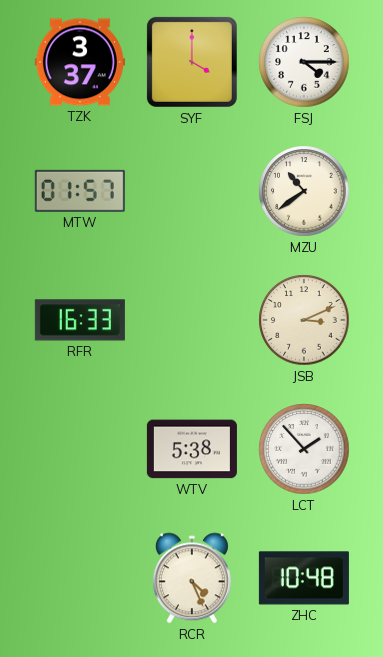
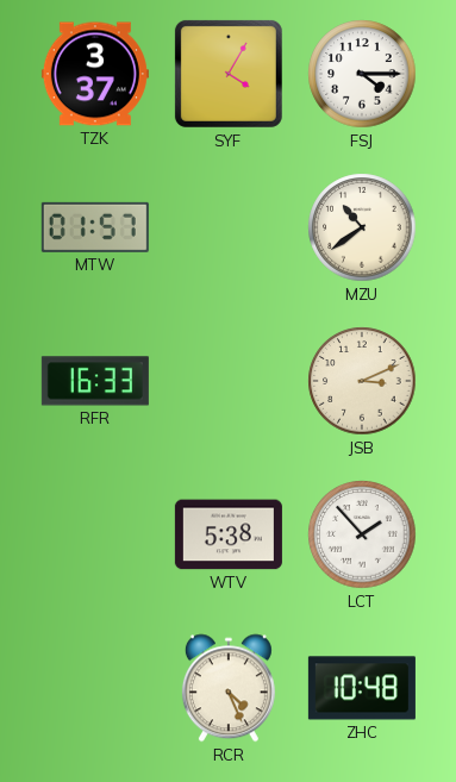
SYF: 4:00 -> 4:05 (229, 74)
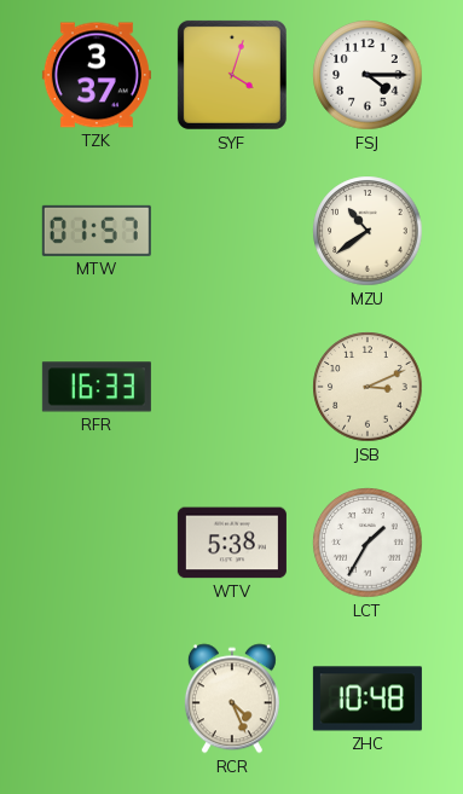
SYF: 4:05 -> 4:03 (232, 75)
LCT: 1:53 -> 1:35 (367, 543)
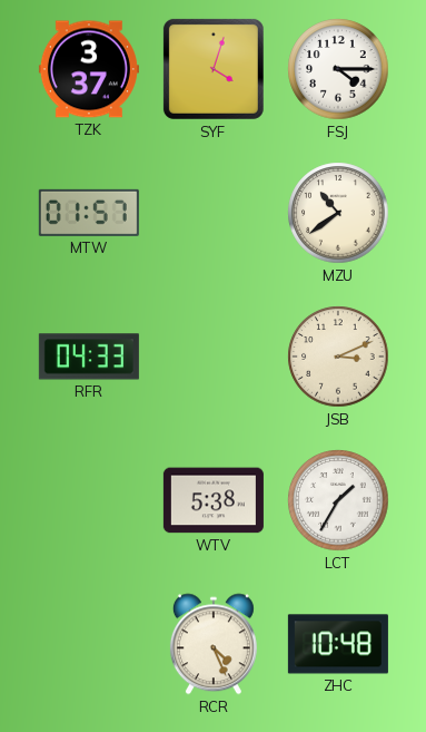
RFR: 16:33 -> 04:33 (89, 357)
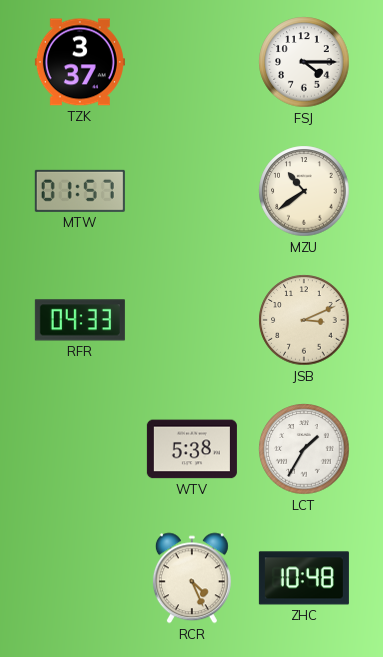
SYF: 4:03 -> none (214, 69)
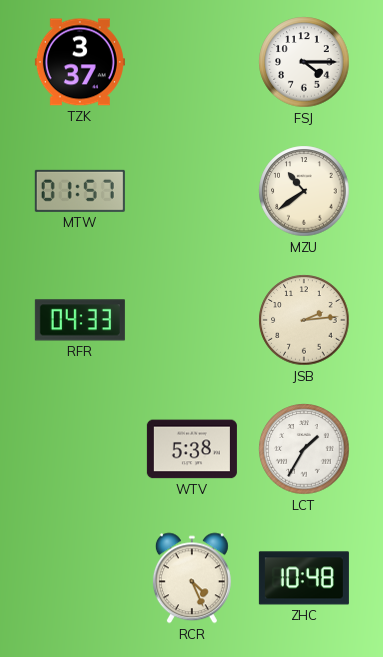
JSB: 3:11 -> 2:14 (304, 320)
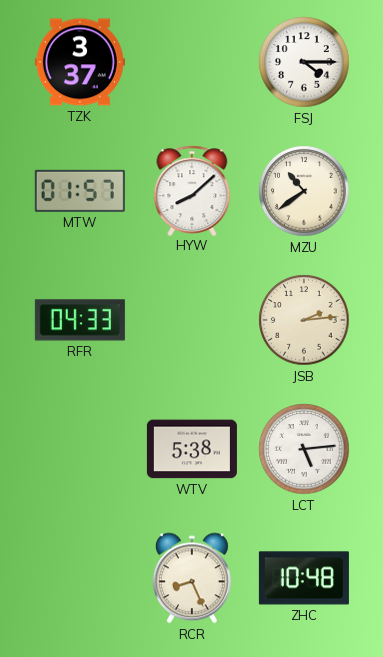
HYW: none -> 8:08 (192, 190)
LCT: 1:35 -> 5:14 (304, 449)
RCR: 4:26 -> 8:26 (192, 578)
